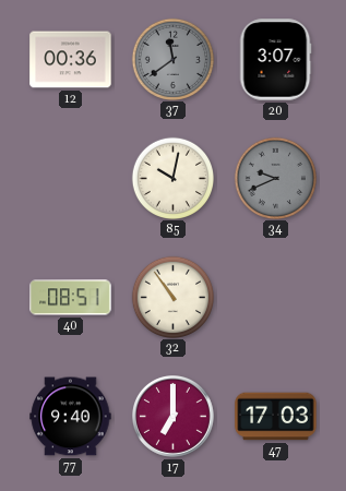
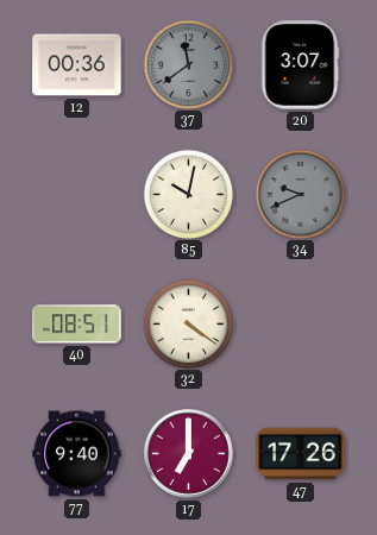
32: 10:54 -> 4:21 (188, 323)
47: 17:03 -> 17:26 (301, 454)
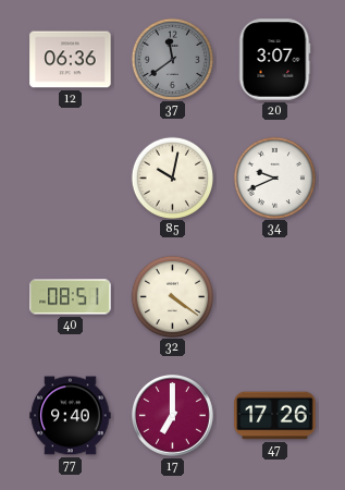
12: 00:36 -> 06:36 (71, 60)
34 dial: grey -> white (274, 177)
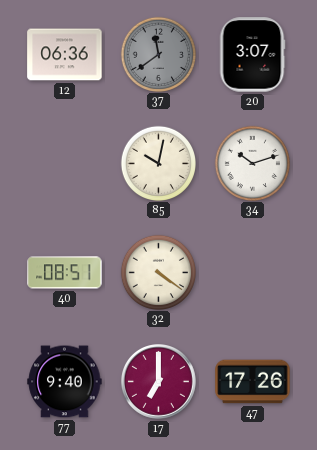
34: 9:41 -> 10:12 (252, 163)
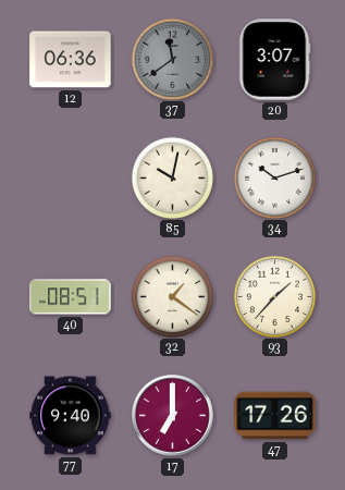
32: 4:21 -> 1:21 (172, 296)
93: none -> 1:37 (274, 296)
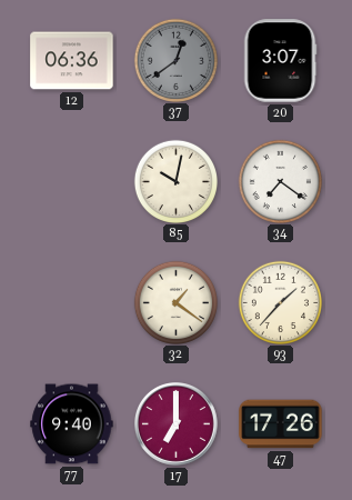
37: 11:39 -> 12:39 (175, 60)
34: 10:12 -> 7:21 (280, 181)
40: 08:51 -> none (71, 297)
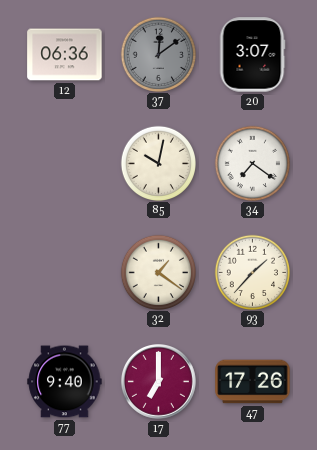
37: 12:39 -> 12:09 (158, 54)
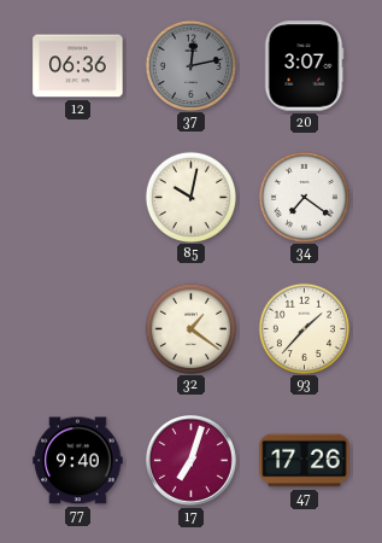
37: 12:09 -> 12:13 (190, 65)
17: 7:00 -> 7:03 (192, 461)
